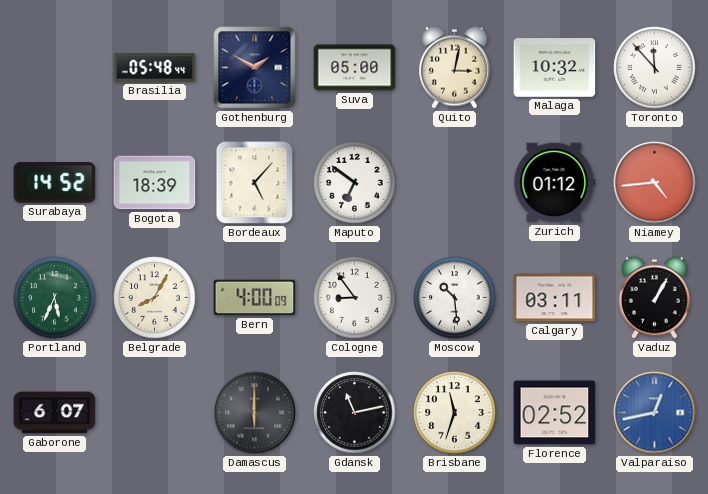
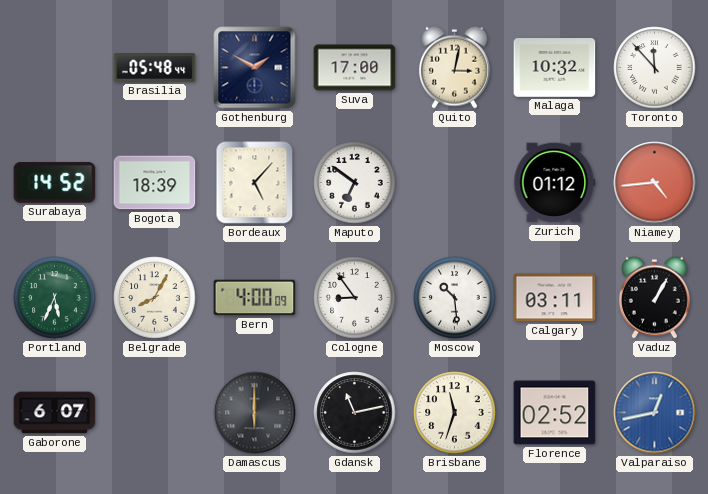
Suva: 05:00 -> 17:00 (355, 68)
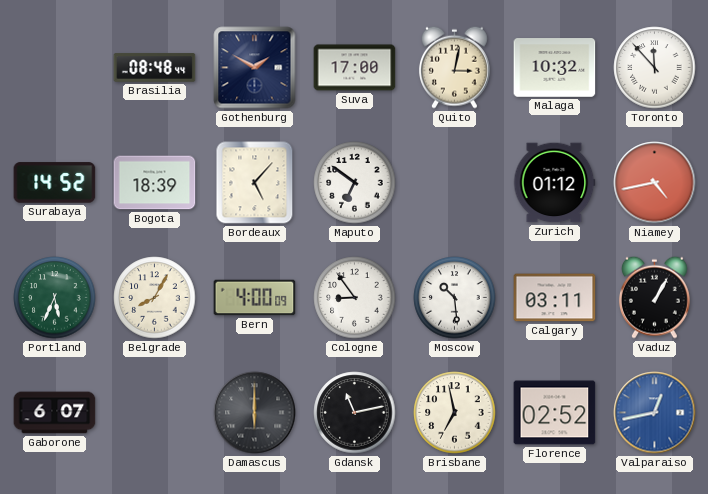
Brasilia: 05:48 -> 08:48 (155, 68)
Niamey: 4:44 -> 4:43 (655, 183)
Brisbane: 11:33 -> 6:58 (455, 413)
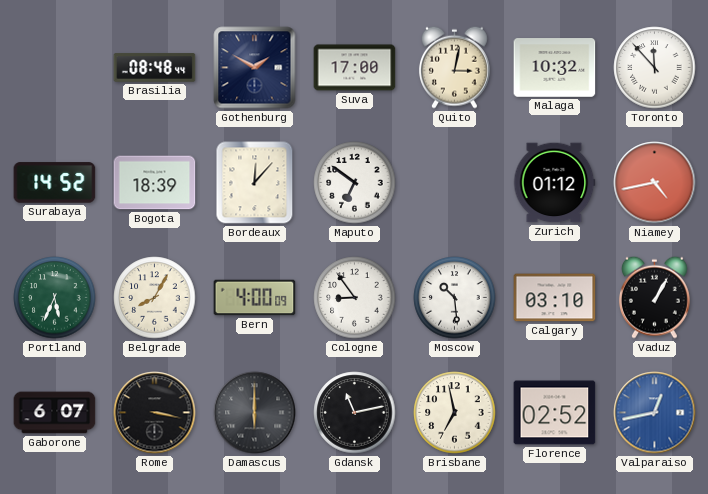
Bordeaux: 5:07 -> 12:07 (255, 183)
Calgary: 03:11 -> 03:10 (555, 298)
Rome: none -> 3:17 (155, 413)
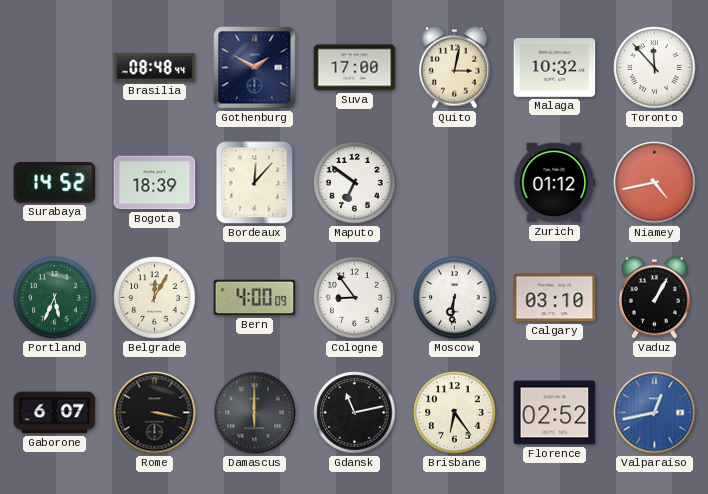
Belgrade: 8:05 -> 12:05 (155, 298)
Moscow: 10:29 -> 6:31 (455, 298)
Brisbane: 6:58 -> 6:24 (455, 413)
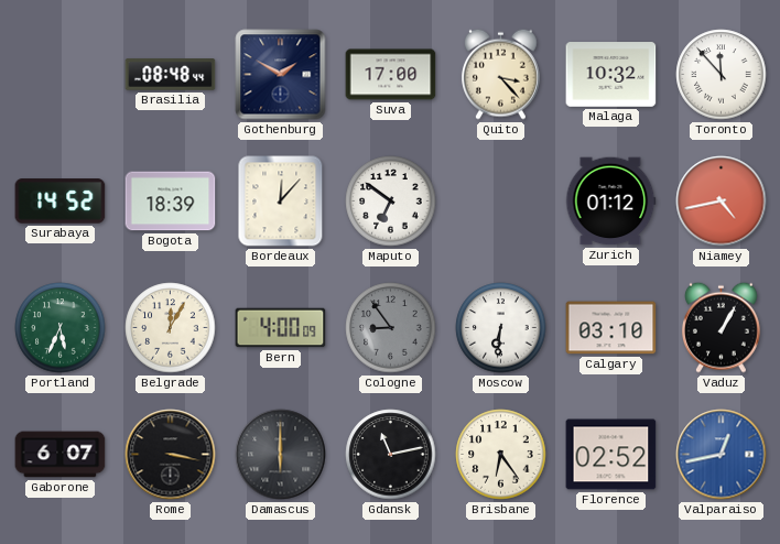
Quito: 3:02 -> 3:23 (500, 74)
Cologne dial: white -> grey (391, 328)
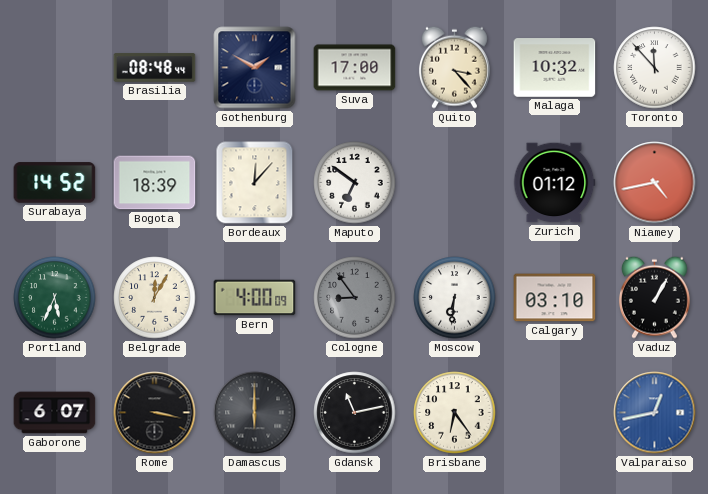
Florence: 02:52 -> none (611, 455)
